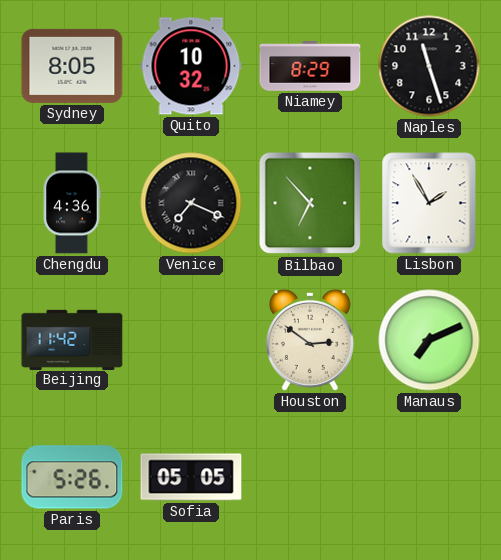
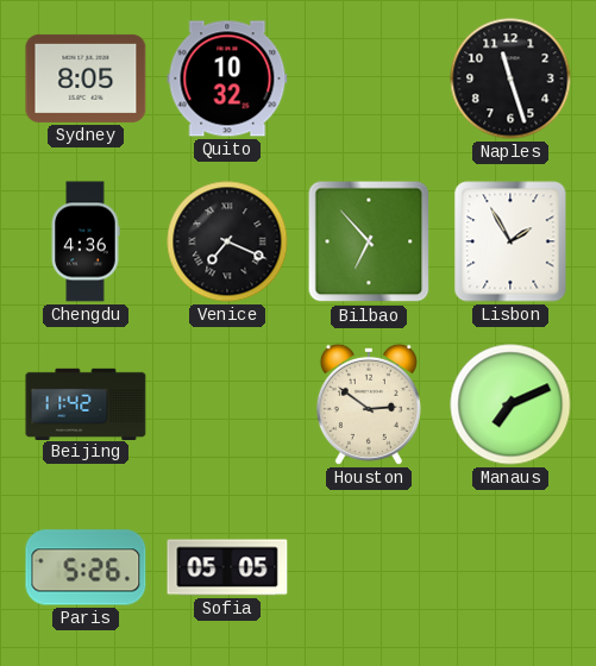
Niamey: 8:29 -> none (310, 66)
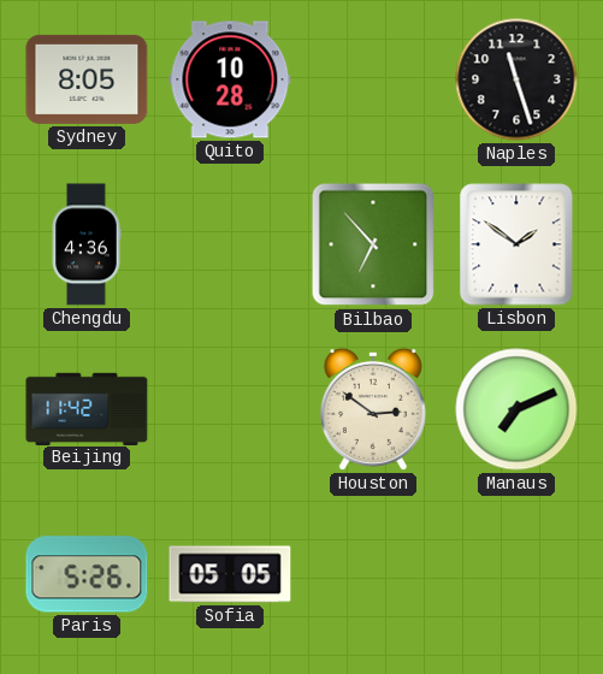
Quito: 10:32 -> 10:28 (230, 79)
Venice: 7:19 -> none (227, 241)
Lisbon: 1:55 -> 1:51 (516, 244)
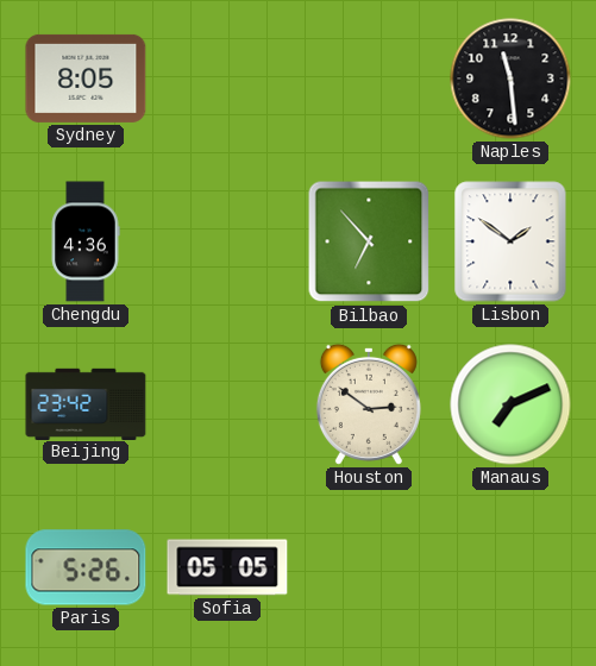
Quito: 10:28 -> none (230, 79)
Naples: 11:27 -> 11:29 (510, 78)
Beijing: 11:42 -> 23:42 (86, 403)
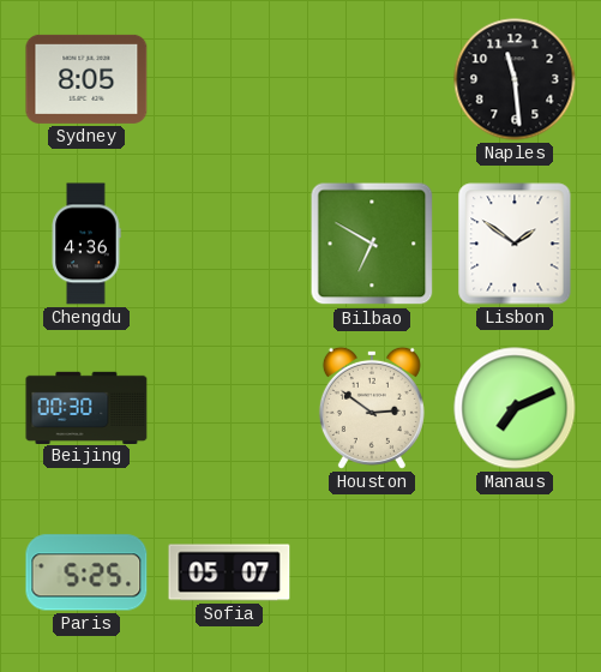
Bilbao: 6:53 -> 6:50 (372, 244)
Beijing: 23:42 -> 00:30 (86, 407)
Paris: 5:26 -> 5:25 (86, 572)
Sofia: 05:05 -> 05:07 (229, 572)
